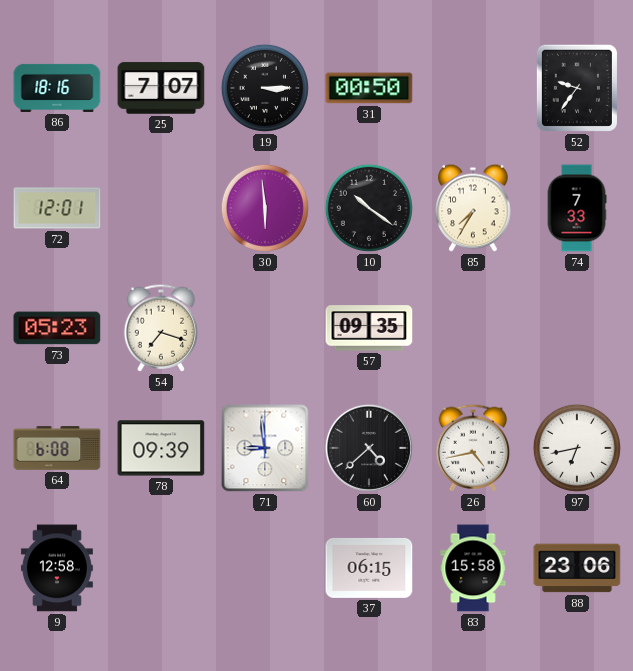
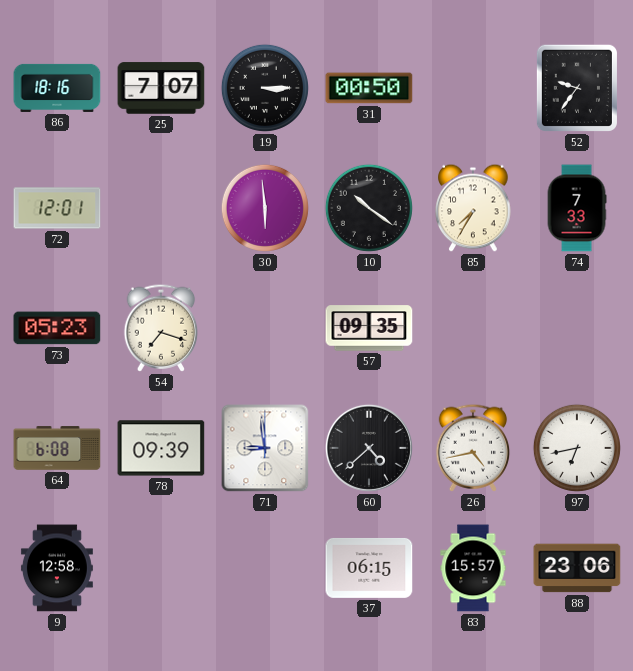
83: 15:58 -> 15:57 (473, 568)
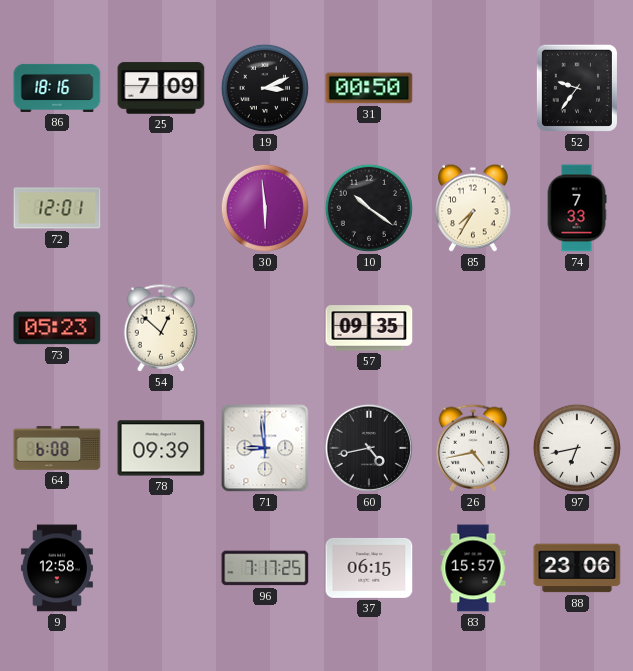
25: 7:07 -> 7:09 (161, 88)
19: 3:15 -> 3:11 (265, 88)
54: 7:18 -> 12:52 (161, 328)
60: 4:38 -> 4:43 (369, 448)
96: none -> 7:17 (265, 568)
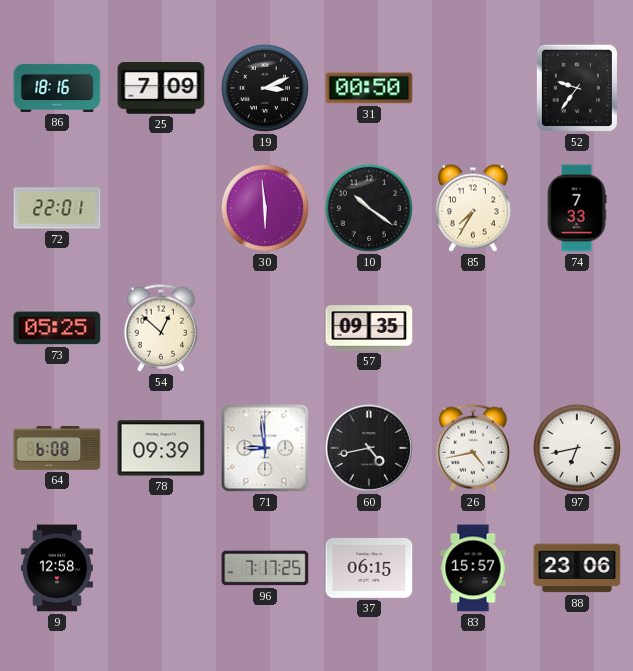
72: 12:01 -> 22:01 (57, 208)
73: 05:23 -> 05:25 (57, 328)
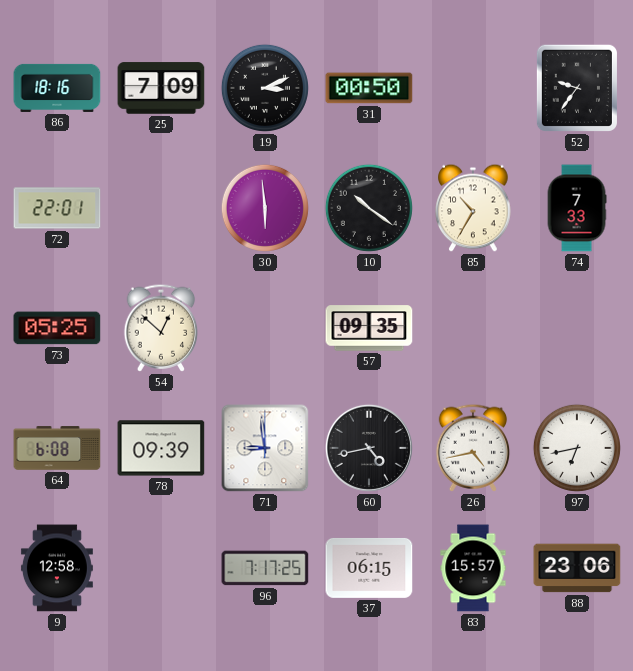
85: 7:35 -> 10:35 (473, 208)
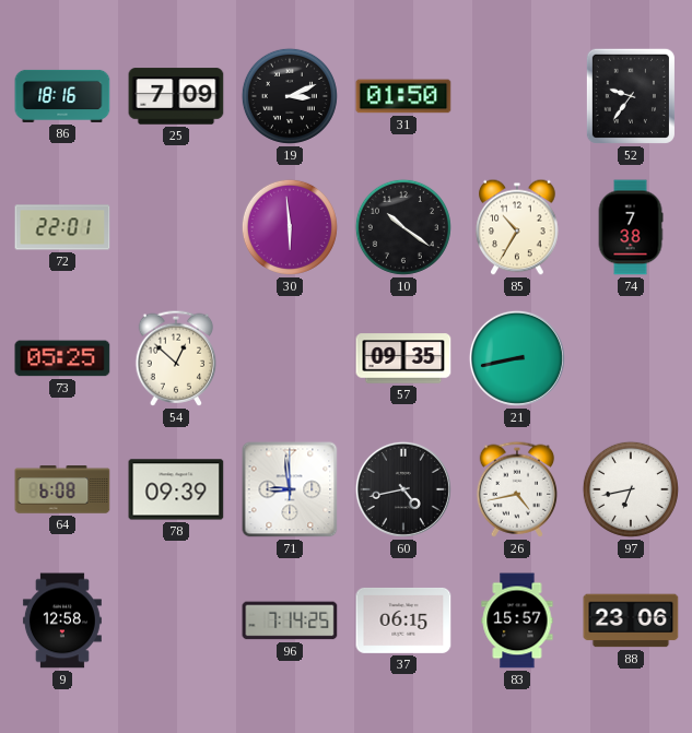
31: 00:50 -> 01:50 (403, 96)
74: 7:33 -> 7:38 (631, 227)
21: none -> 8:43 (517, 358)
96: 7:17 -> 7:14 (290, 620)
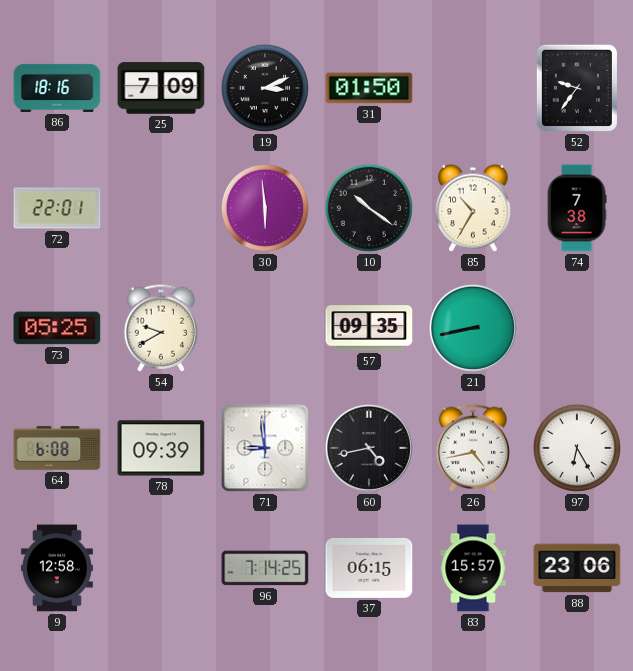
54: 12:52 -> 9:40 (161, 328)
97: 6:43 -> 6:25 (577, 448)
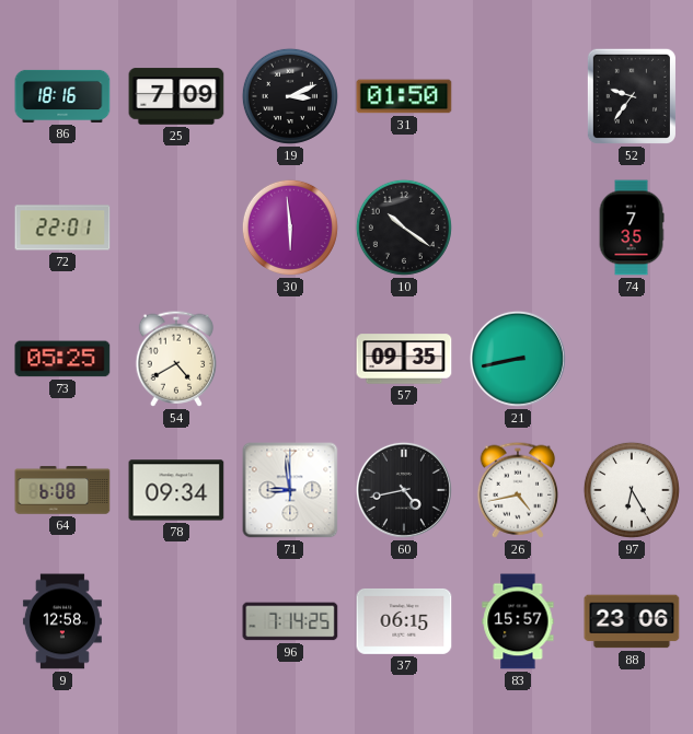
85: 10:35 -> none (473, 208)
74: 7:38 -> 7:35 (632, 228)
54: 9:40 -> 4:40 (176, 359)
78: 09:39 -> 09:34 (176, 490)
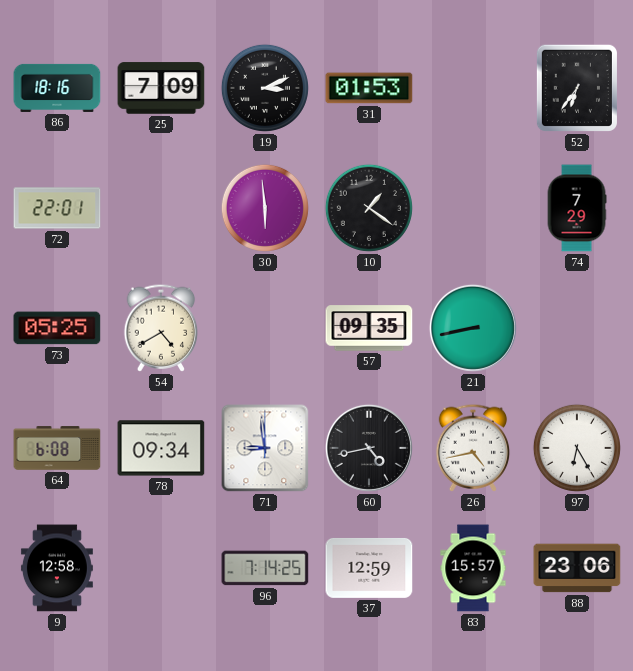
31: 01:50 -> 01:53 (369, 88)
52: 9:36 -> 6:36 (577, 88)
10: 10:21 -> 1:21 (369, 208)
74: 7:35 -> 7:29 (577, 208)
37: 06:15 -> 12:59 (369, 568)
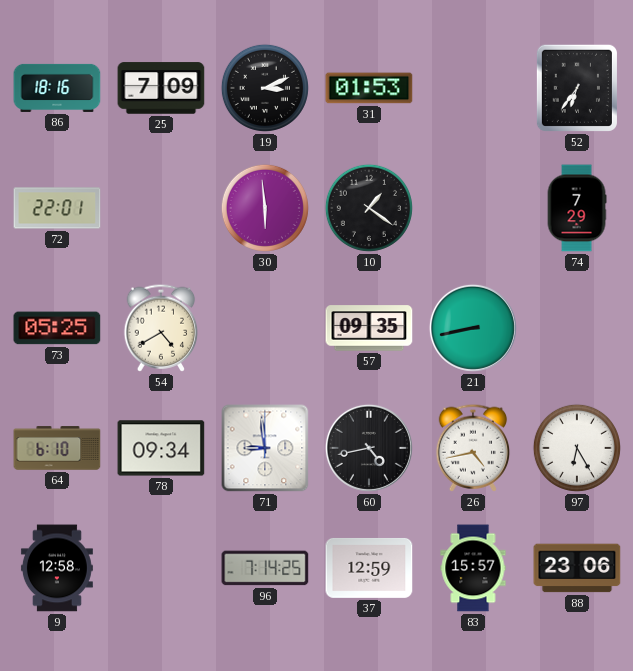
64: 6:08 -> 6:10 (57, 448)
